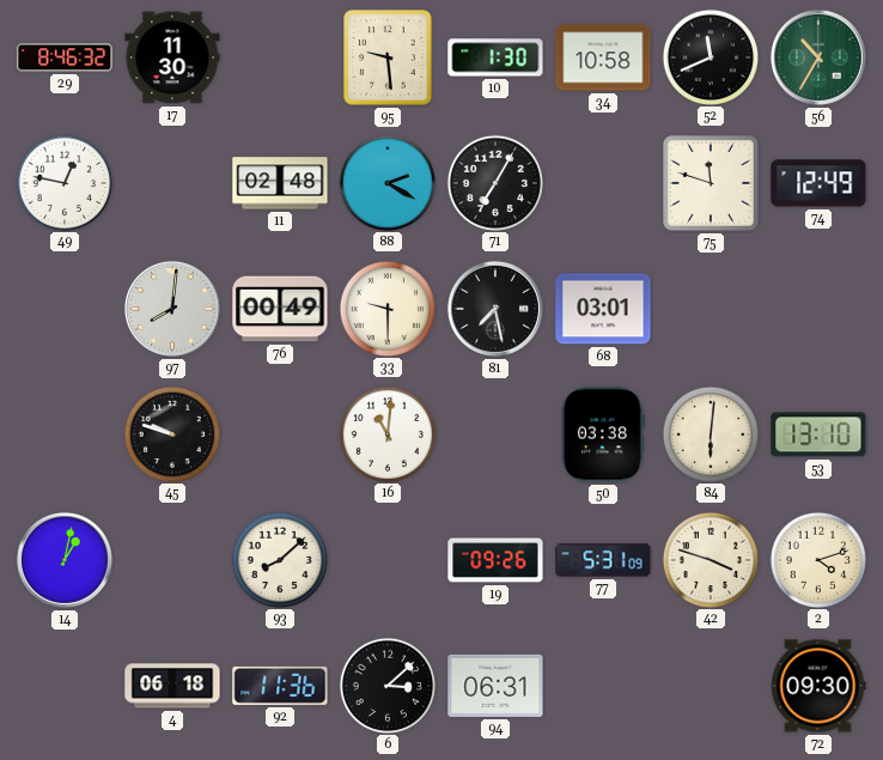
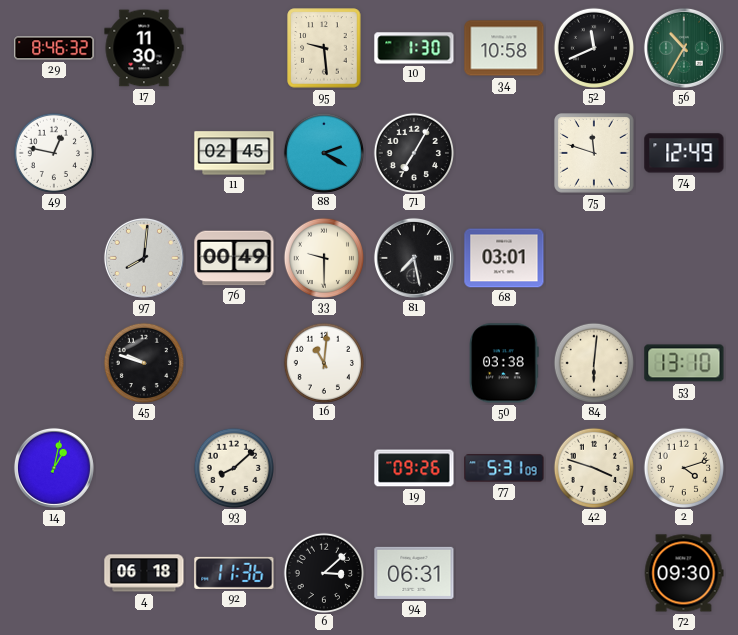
11: 02:48 -> 02:45 (234, 153)
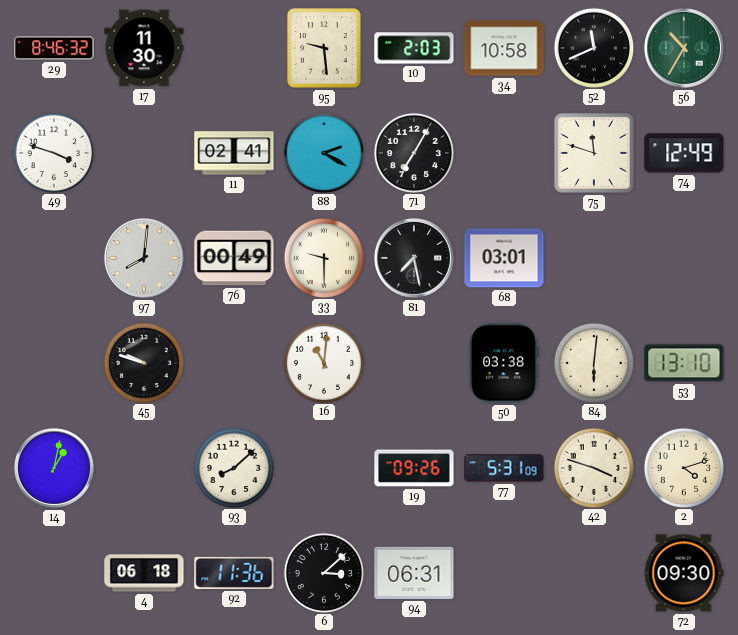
10: 1:30 -> 2:03 (414, 48)
49: 12:47 -> 3:48 (53, 152)
11: 02:45 -> 02:41 (234, 153)
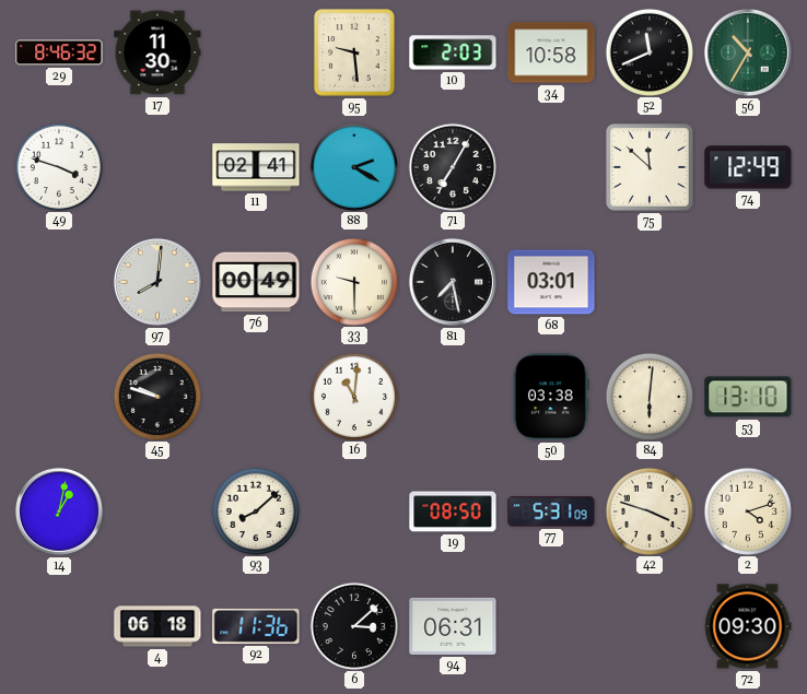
75: 11:48 -> 11:52 (650, 167)
19: 09:26 -> 08:50 (453, 511)
